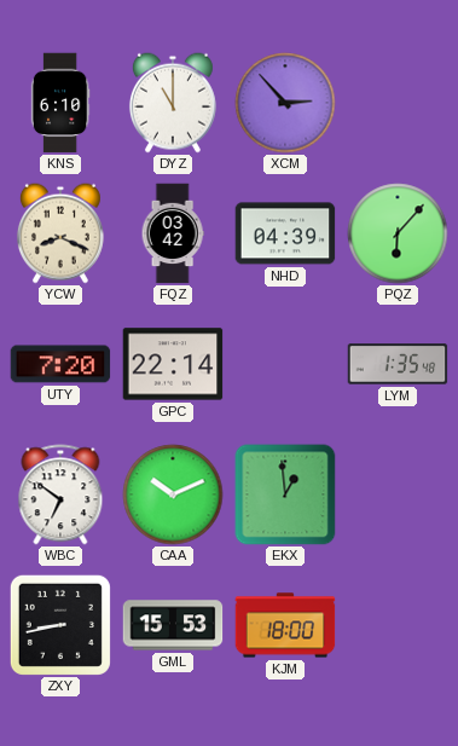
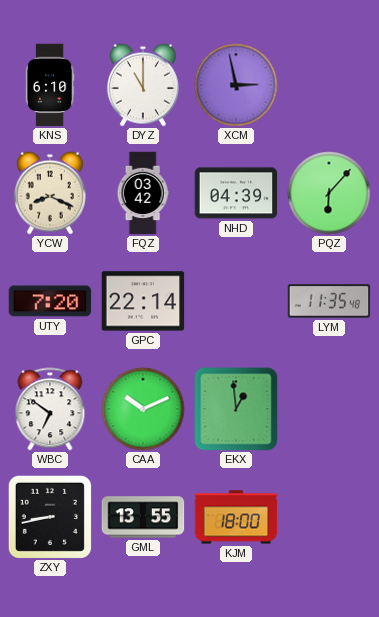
XCM: 2:53 -> 2:58 (236, 85)
LYM: 1:35 -> 11:35 (329, 301)
GML: 15:53 -> 13:55 (143, 517)
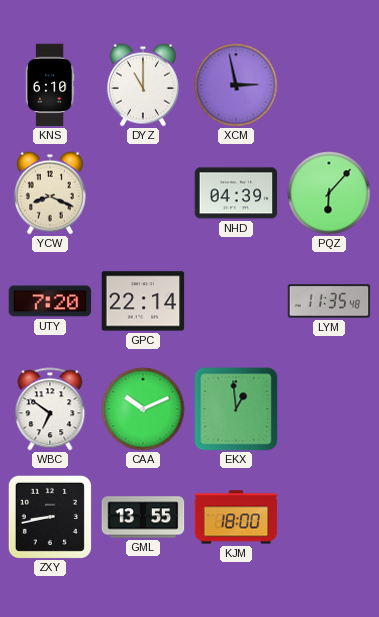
FQZ: 03:42 -> none (143, 193)
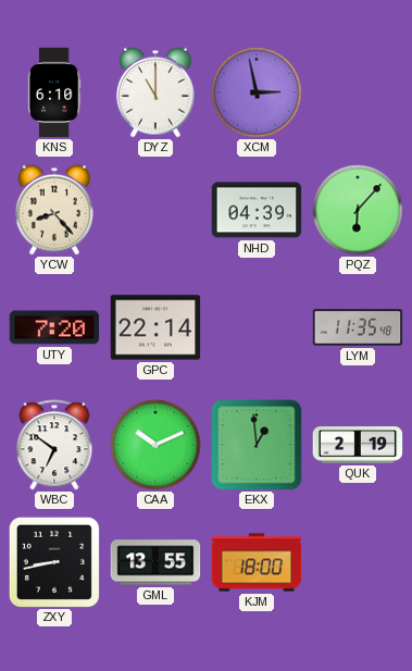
YCW: 8:19 -> 8:23 (54, 210)
QUK: none -> 2:19 (358, 445)
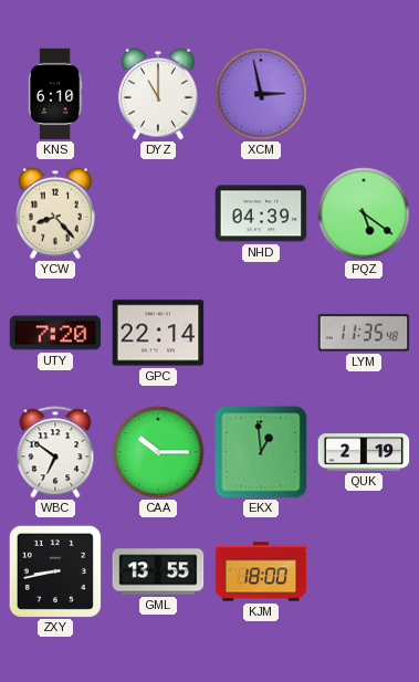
PQZ: 6:07 -> 5:21 (364, 213)
CAA: 10:11 -> 10:15 (158, 452)
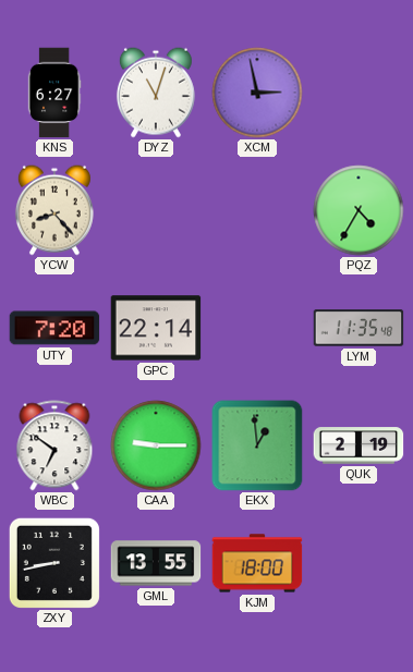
KNS: 6:10 -> 6:27 (54, 93)
DYZ: 11:00 -> 11:03 (156, 93)
NHD: 04:39 -> none (261, 213)
PQZ: 5:21 -> 4:35 (359, 210)
CAA: 10:15 -> 9:15 (156, 445)
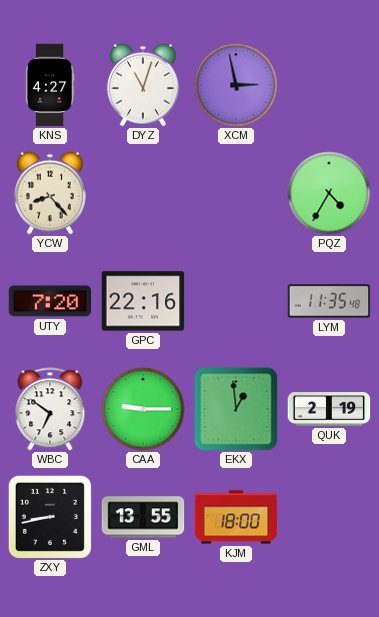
KNS: 6:27 -> 4:27 (50, 85)
GPC: 22:14 -> 22:16 (143, 301)
